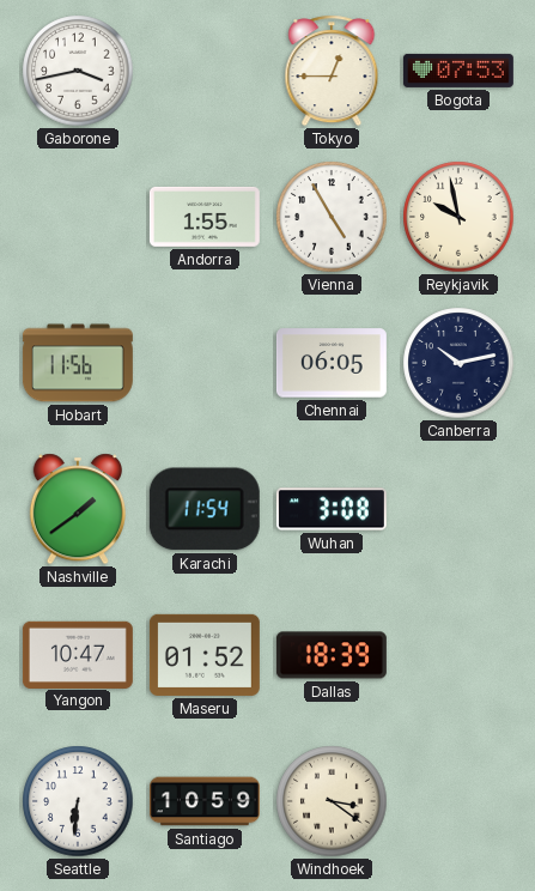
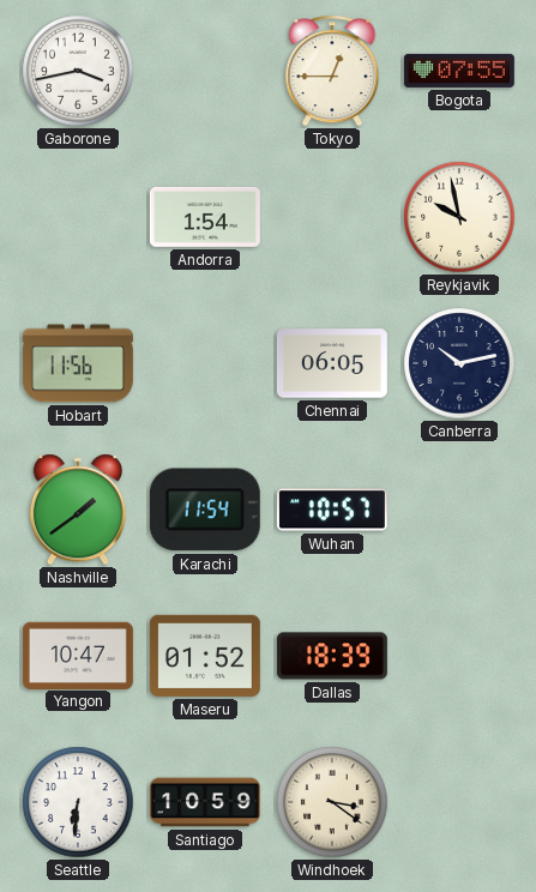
Bogota: 07:53 -> 07:55 (459, 71)
Andorra: 1:55 -> 1:54 (205, 217)
Vienna: 4:55 -> none (332, 217)
Wuhan: 3:08 -> 10:57 (332, 510)
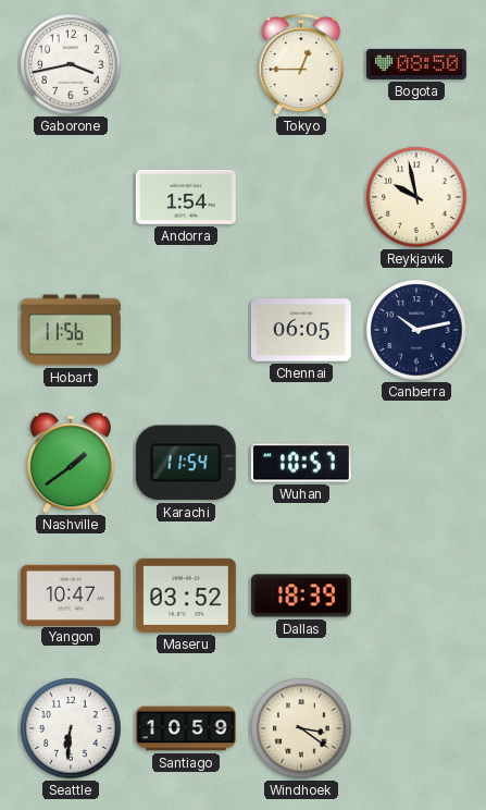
Bogota: 07:55 -> 08:50 (416, 64)
Maseru: 01:52 -> 03:52 (186, 596)
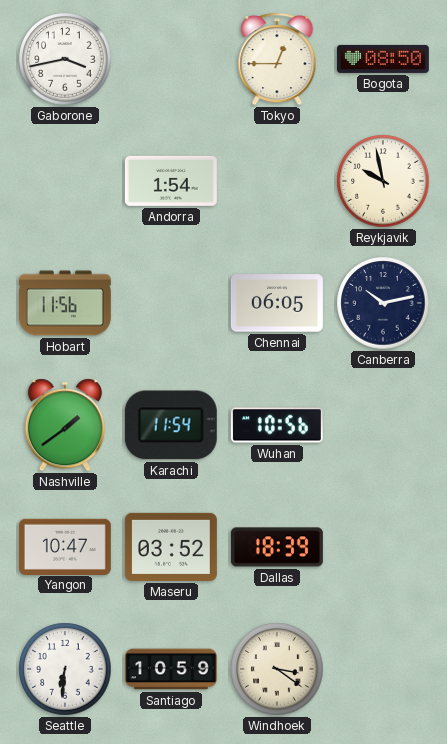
Wuhan: 10:57 -> 10:56 (277, 425)
